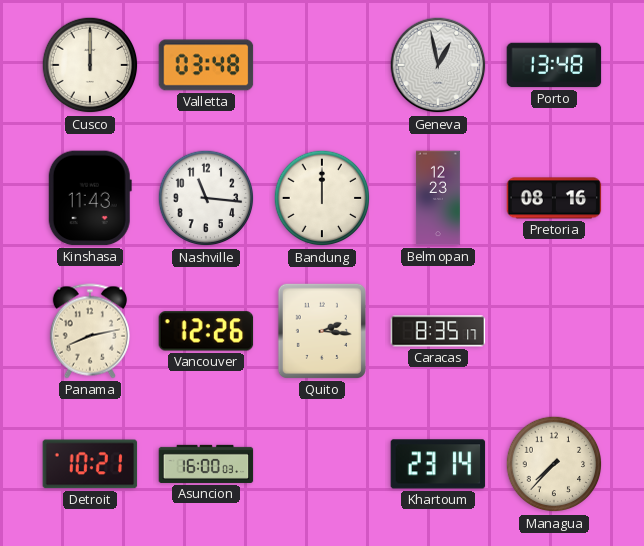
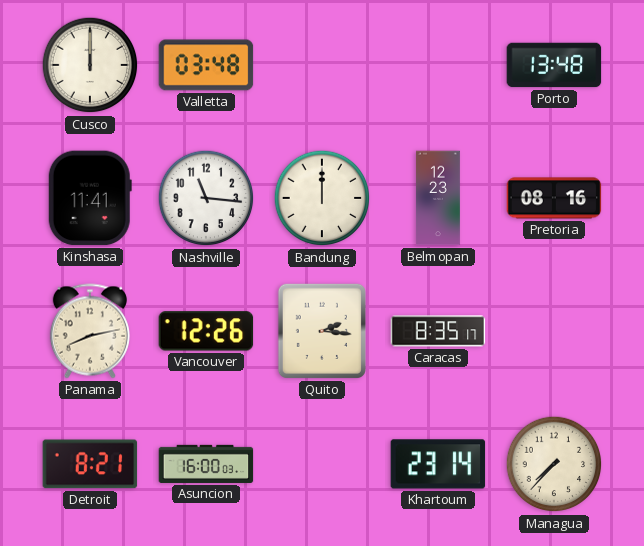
Geneva: 12:58 -> none (438, 65)
Kinshasa: 11:43 -> 11:41 (90, 198)
Detroit: 10:21 -> 8:21 (90, 464)
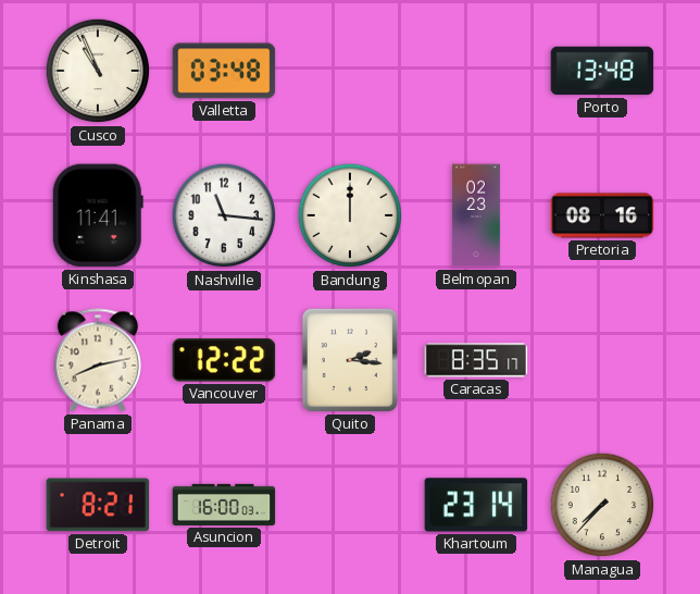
Cusco: 12:00 -> 10:56 (98, 71)
Belmopan: 12:23 -> 02:23 (476, 215)
Vancouver: 12:26 -> 12:22 (224, 360)
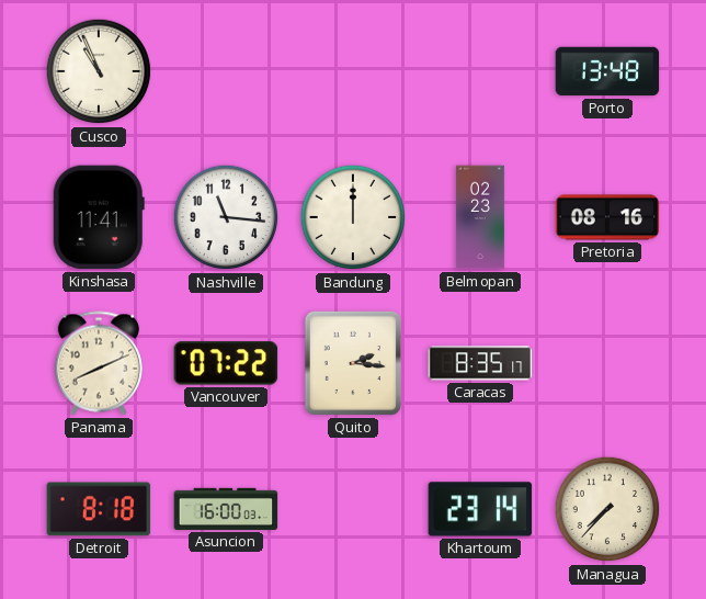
Valletta: 03:48 -> none (224, 71)
Panama: 8:13 -> 8:11 (99, 363)
Vancouver: 12:22 -> 07:22 (226, 363)
Detroit: 8:21 -> 8:18 (99, 509)
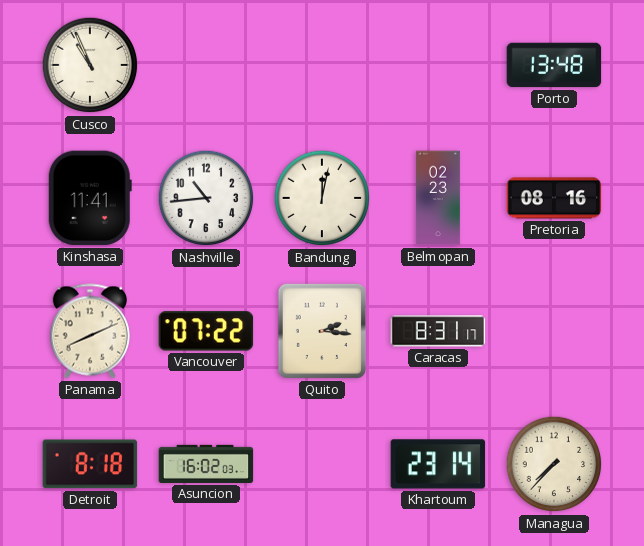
Nashville: 11:16 -> 10:44 (206, 198)
Bandung: 12:00 -> 12:02 (322, 198)
Caracas: 8:35 -> 8:31 (438, 331)
Asuncion: 16:00 -> 16:02 (206, 464)
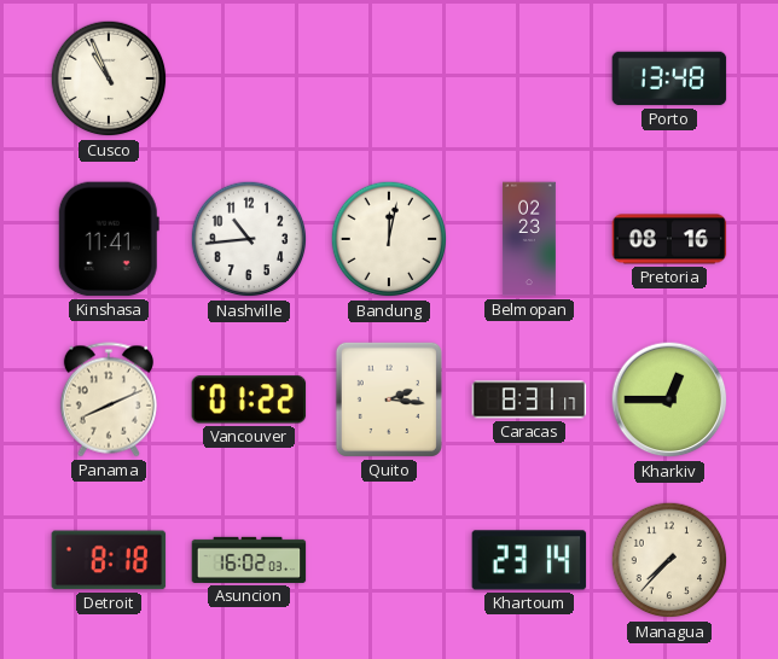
Vancouver: 07:22 -> 01:22 (249, 400)
Kharkiv: none -> 12:45 (669, 400)
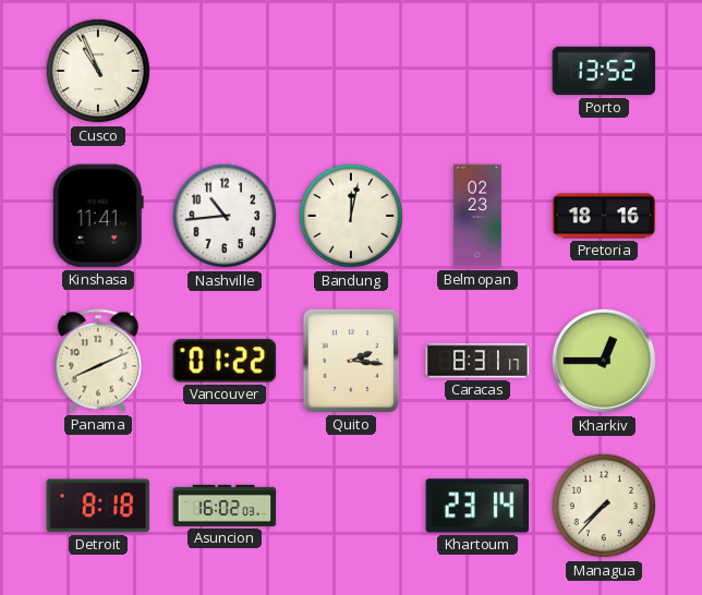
Porto: 13:48 -> 13:52 (604, 71)
Pretoria: 08:16 -> 18:16 (604, 216)
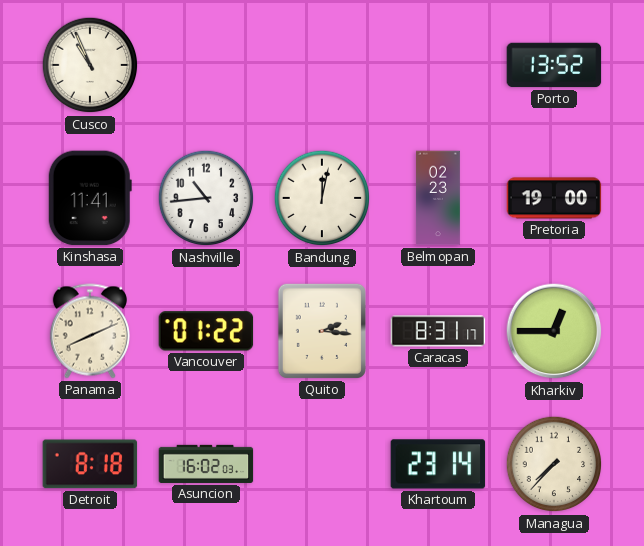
Pretoria: 18:16 -> 19:00 (554, 198)
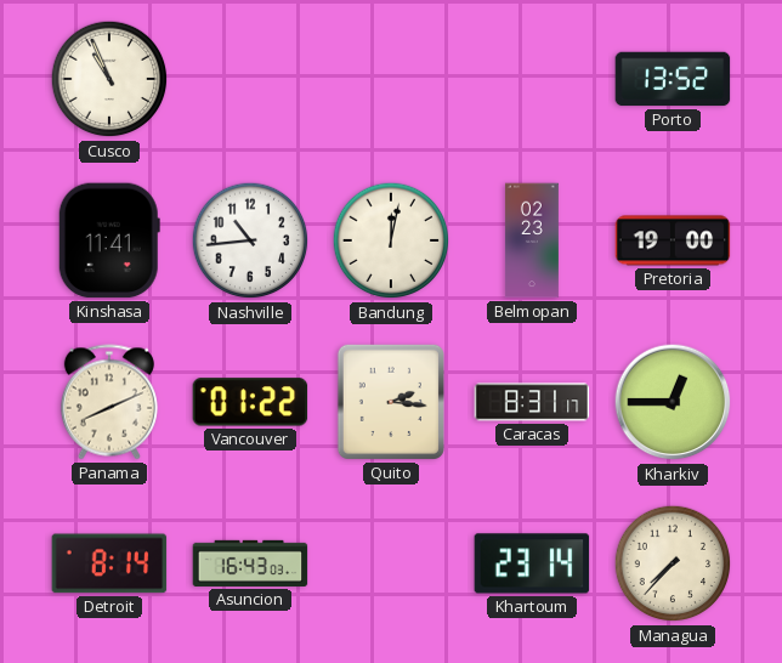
Detroit: 8:18 -> 8:14 (109, 563)
Asuncion: 16:02 -> 16:43 (250, 563)
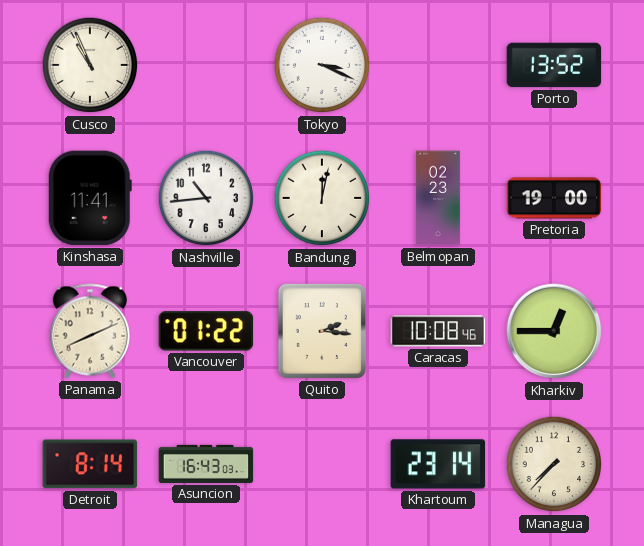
Tokyo: none -> 3:19 (322, 65)
Caracas: 8:31 -> 10:08 (438, 331)
